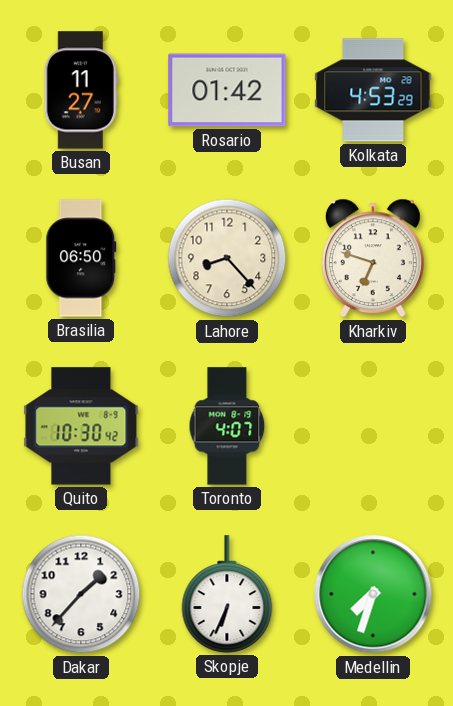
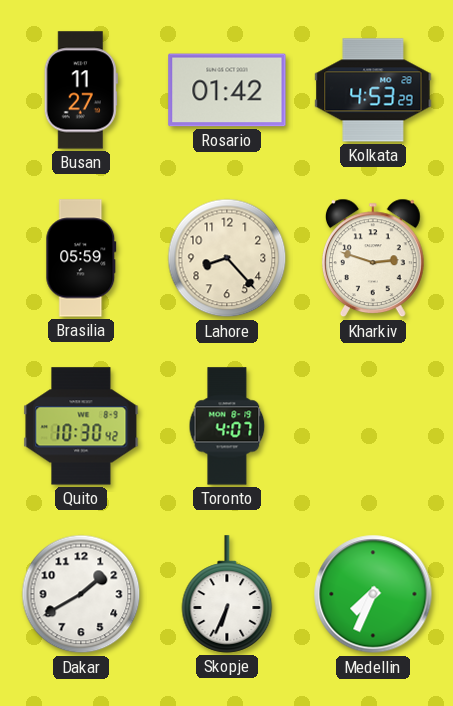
Brasilia: 06:50 -> 05:59 (81, 258)
Kharkiv: 6:48 -> 2:48 (373, 258)
Dakar: 1:37 -> 1:40 (81, 594)
Medellin: 7:33 -> 7:34 (373, 594)
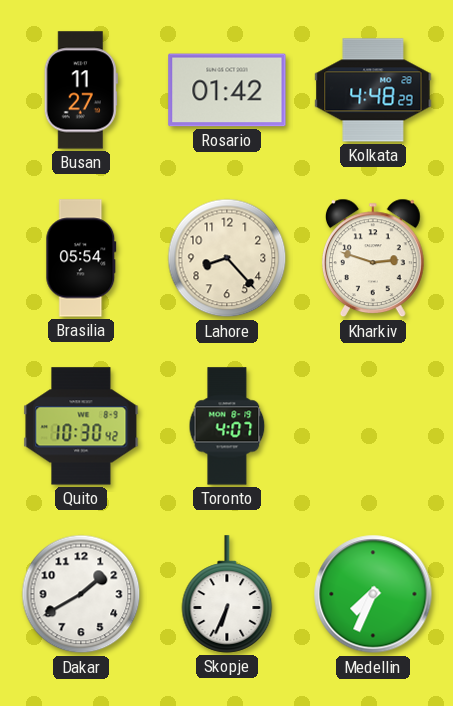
Kolkata: 4:53 -> 4:48 (373, 90)
Brasilia: 05:59 -> 05:54 (81, 258)
